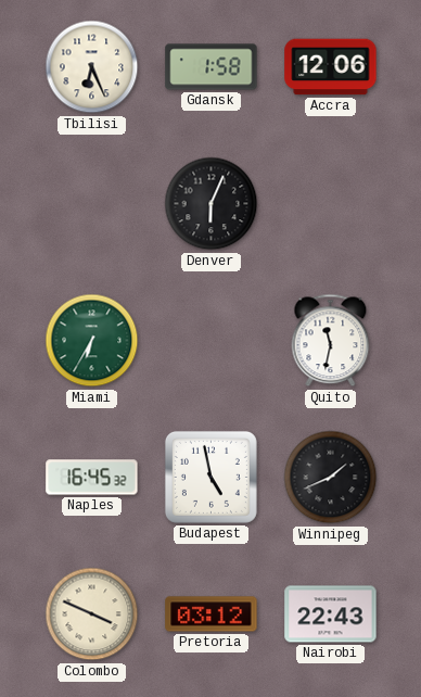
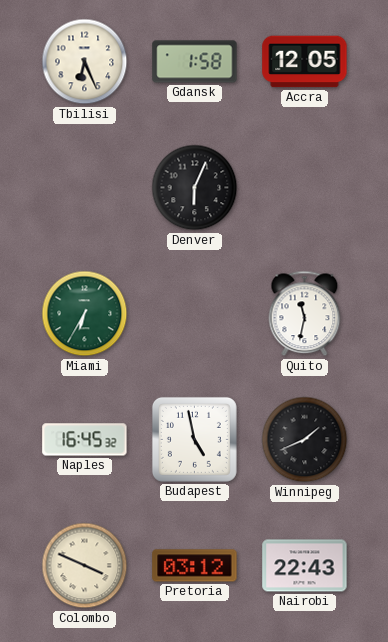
Accra: 12:06 -> 12:05 (305, 62)
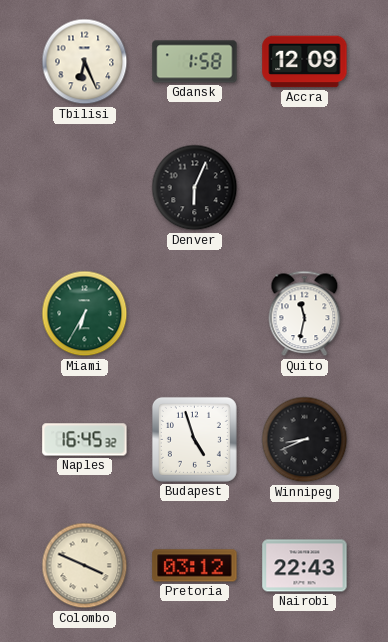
Accra: 12:05 -> 12:09 (305, 62)
Budapest: 4:58 -> 4:57 (194, 439)
Winnipeg: 1:41 -> 8:41 (305, 440)
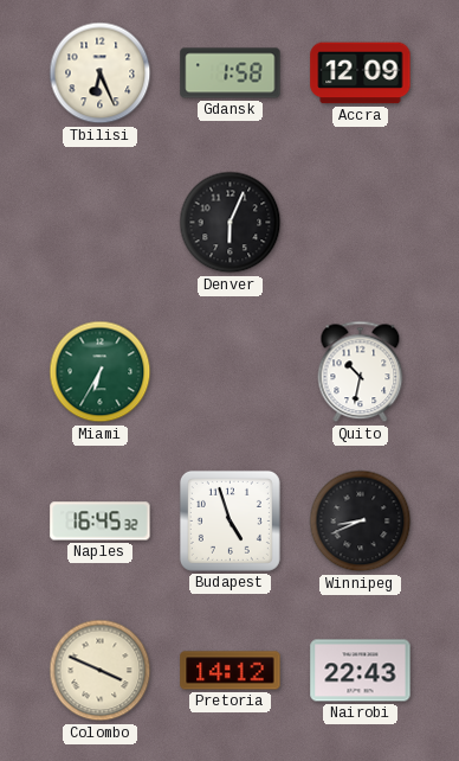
Quito: 11:32 -> 10:32 (361, 372)
Pretoria: 03:12 -> 14:12 (231, 671)
